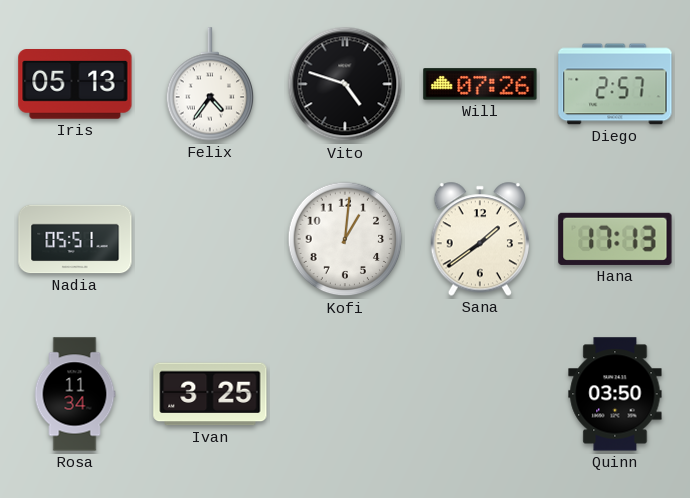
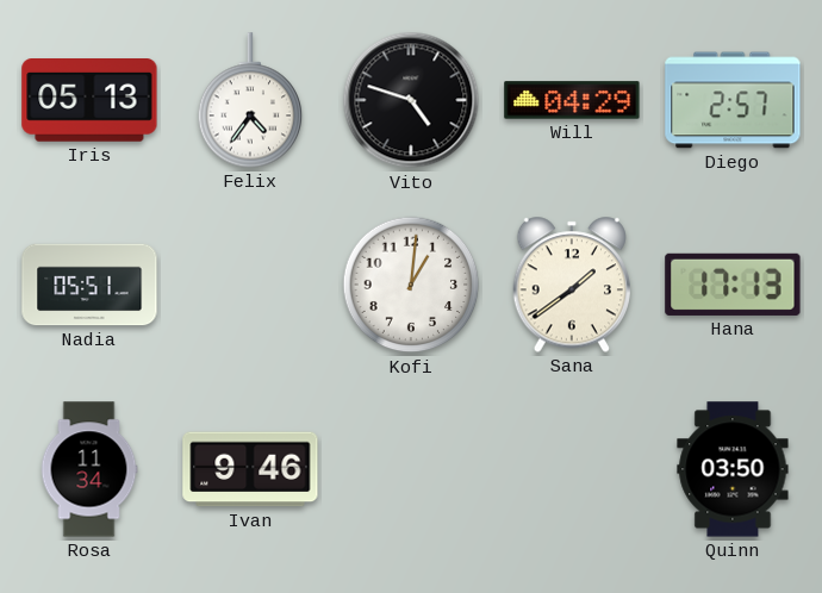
Will: 07:26 -> 04:29 (572, 100)
Ivan: 3:25 -> 9:46 (250, 469)
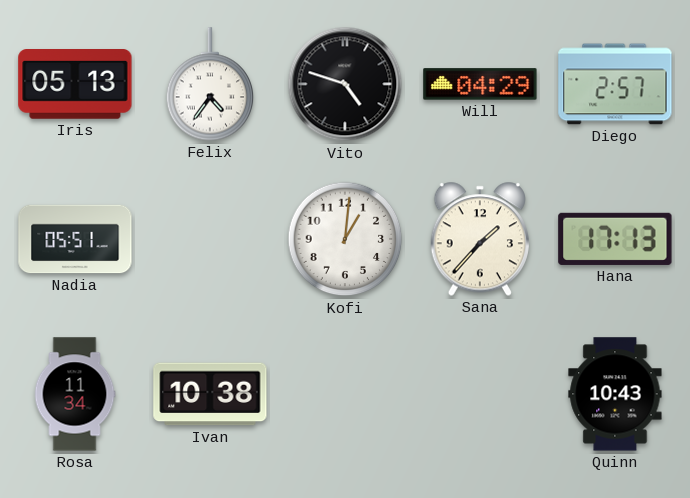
Sana: 1:39 -> 1:37 (479, 239)
Ivan: 9:46 -> 10:38 (210, 394)
Quinn: 03:50 -> 10:43 (615, 394)
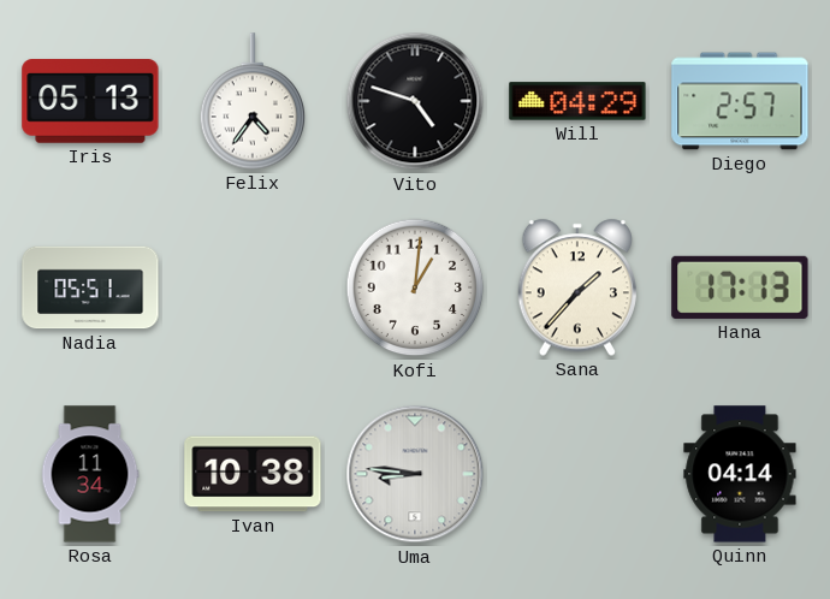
Uma: none -> 8:46 (415, 474)
Quinn: 10:43 -> 04:14 (740, 474)
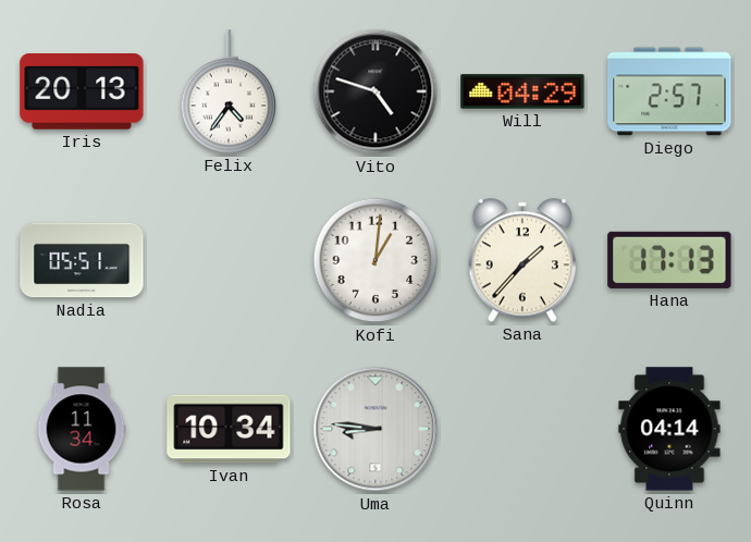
Iris: 05:13 -> 20:13 (82, 93)
Ivan: 10:38 -> 10:34 (229, 429)
